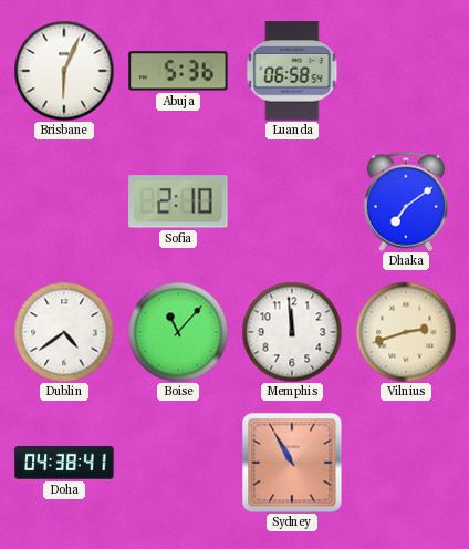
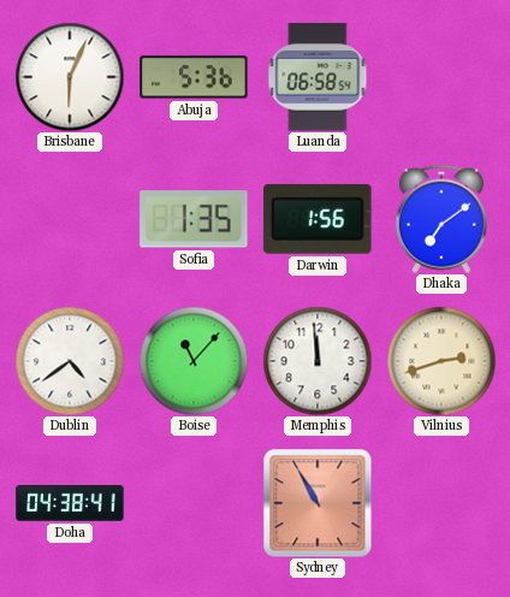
Sofia: 2:10 -> 1:35 (194, 219)
Darwin: none -> 1:56 (318, 219)
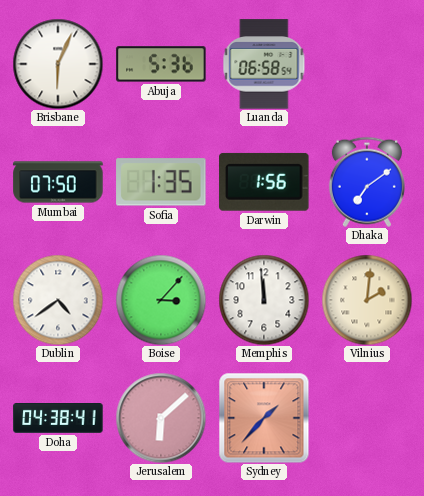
Mumbai: none -> 07:50 (58, 182)
Boise: 11:07 -> 3:07 (161, 300)
Vilnius: 2:42 -> 2:01 (367, 300)
Jerusalem: none -> 6:08 (161, 418)
Sydney: 10:55 -> 1:37 (264, 418)
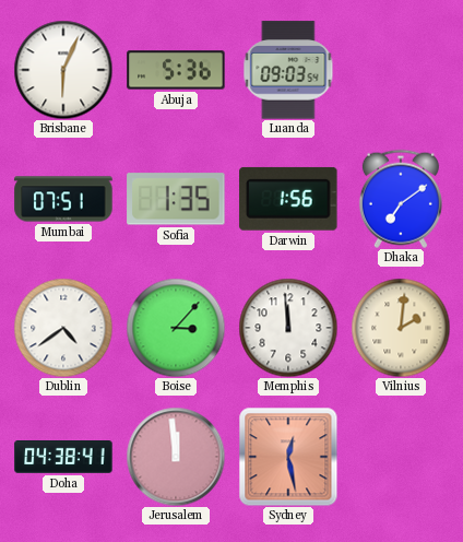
Luanda: 06:58 -> 09:03 (288, 70)
Mumbai: 07:50 -> 07:51 (63, 199)
Jerusalem: 6:08 -> 11:59 (176, 457)
Sydney: 1:37 -> 12:28 (288, 457)
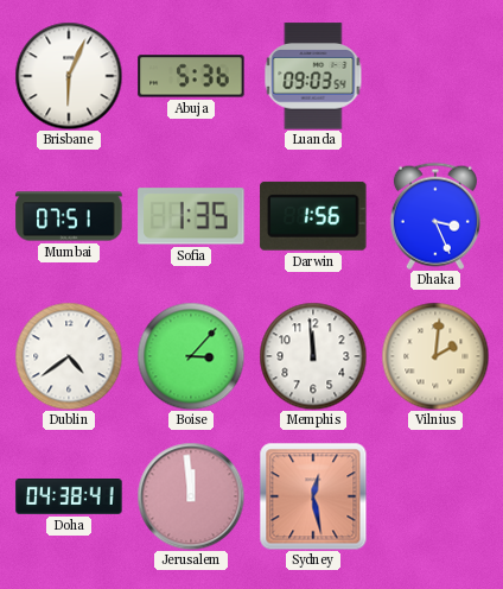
Dhaka: 7:09 -> 3:26 (435, 216)
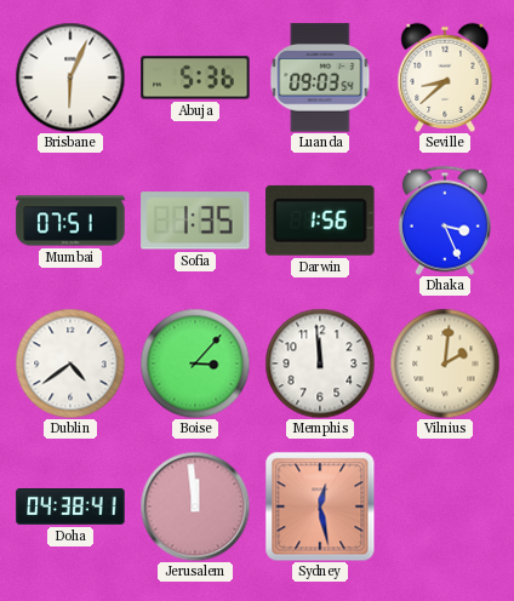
Seville: none -> 8:38 (445, 78)
